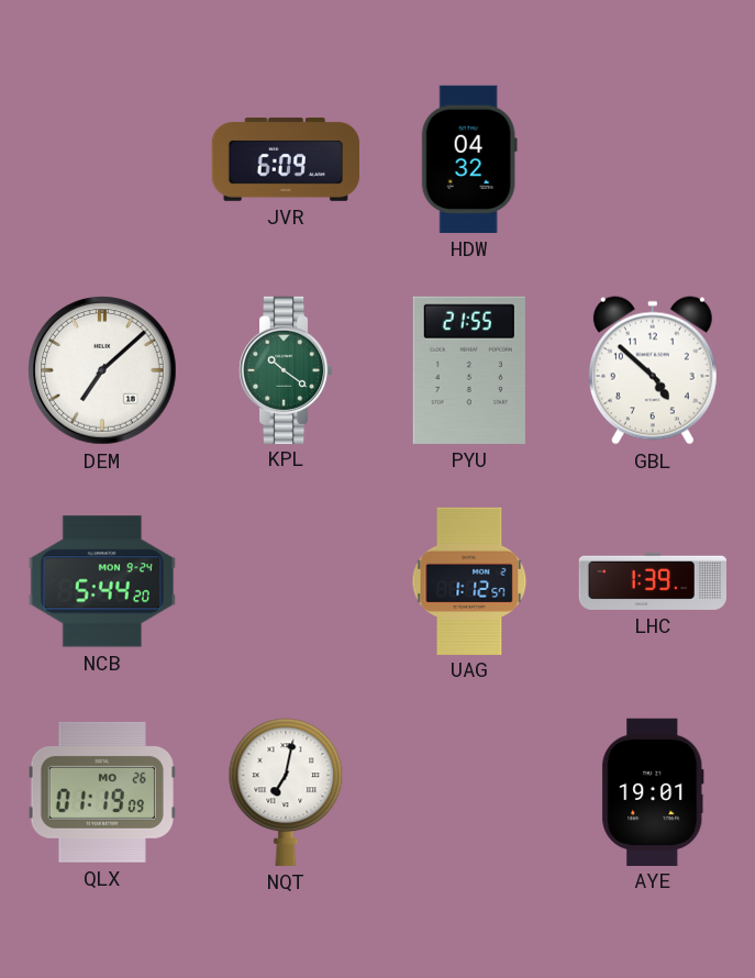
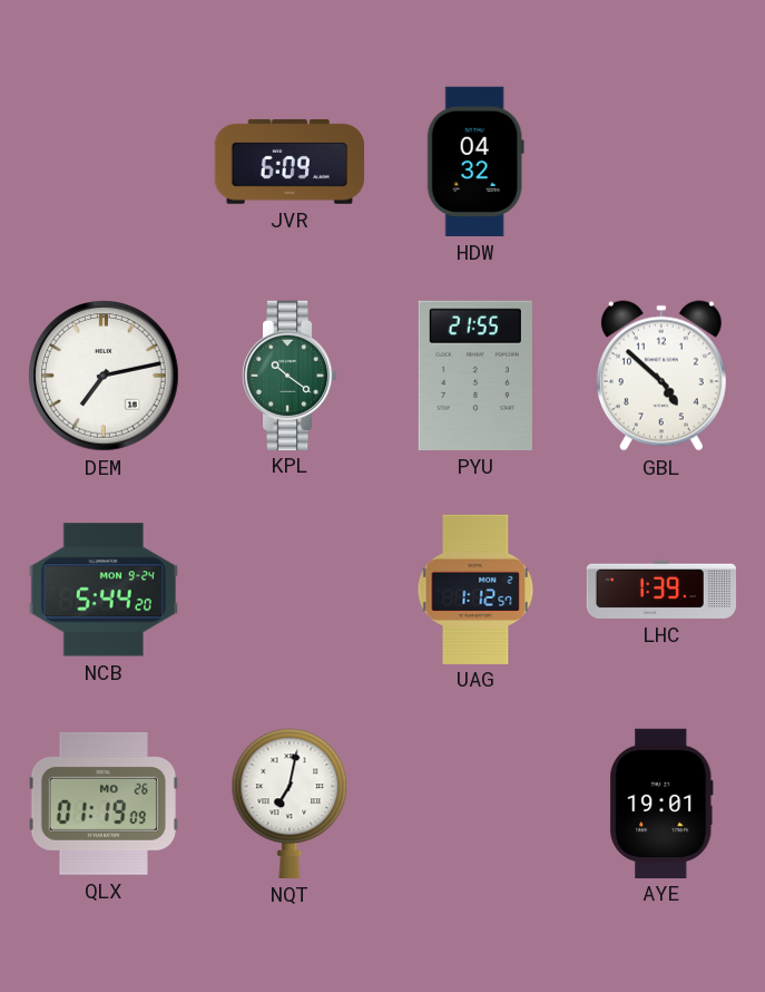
DEM: 7:08 -> 7:13 (104, 376)
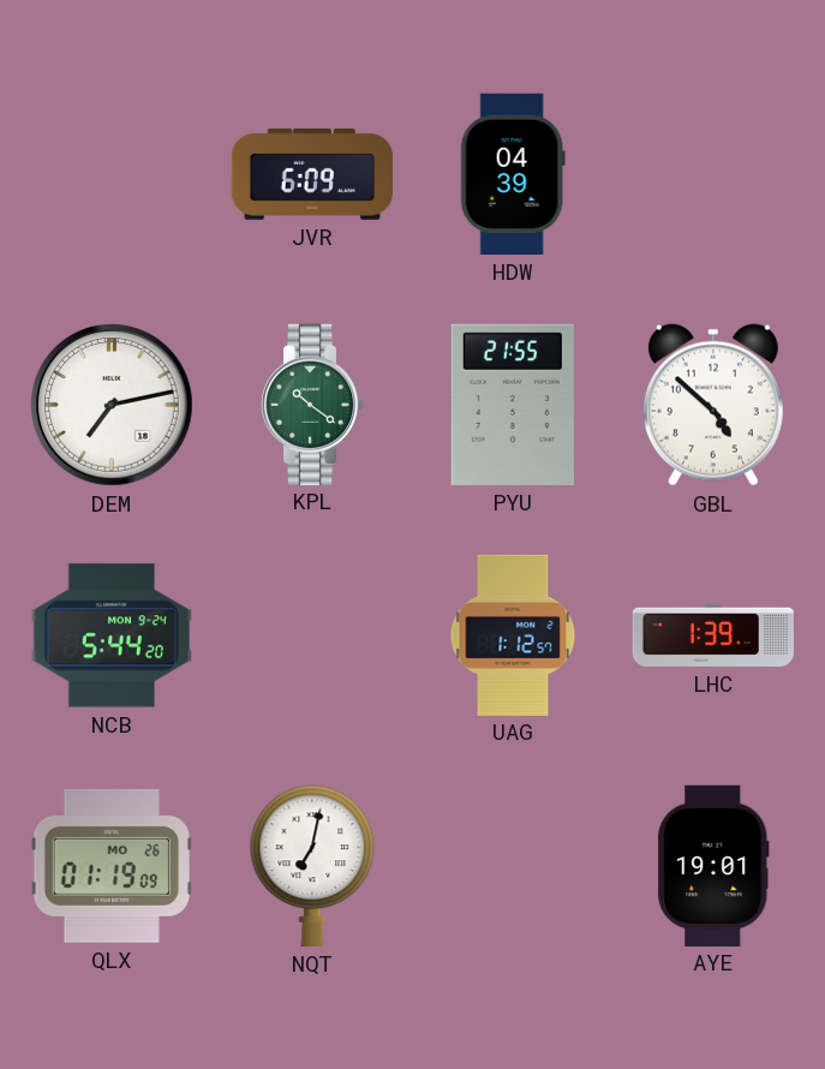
HDW: 04:32 -> 04:39 (513, 174)
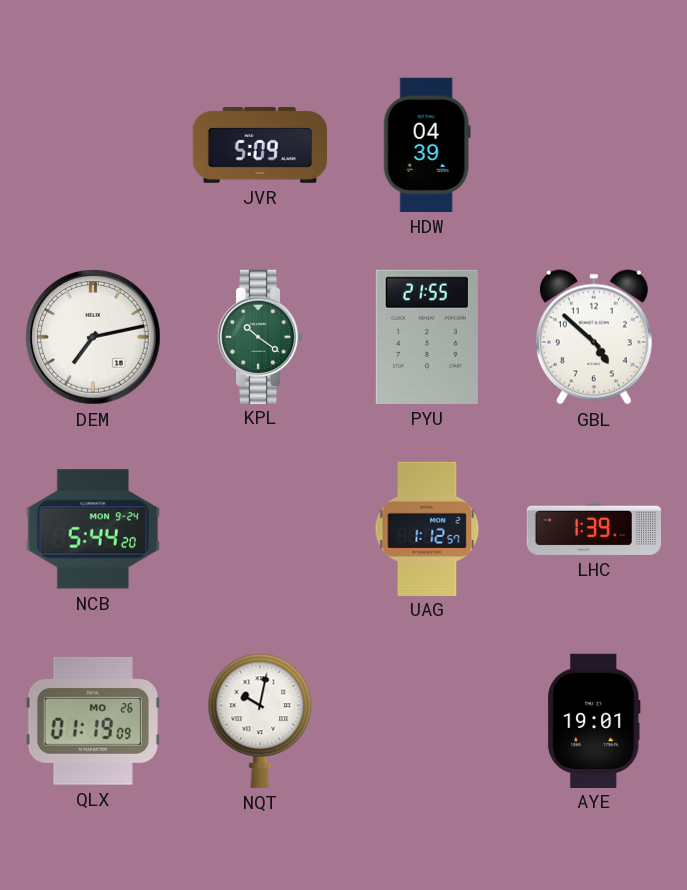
JVR: 6:09 -> 5:09 (259, 145)
NQT: 7:02 -> 10:02 (260, 721)
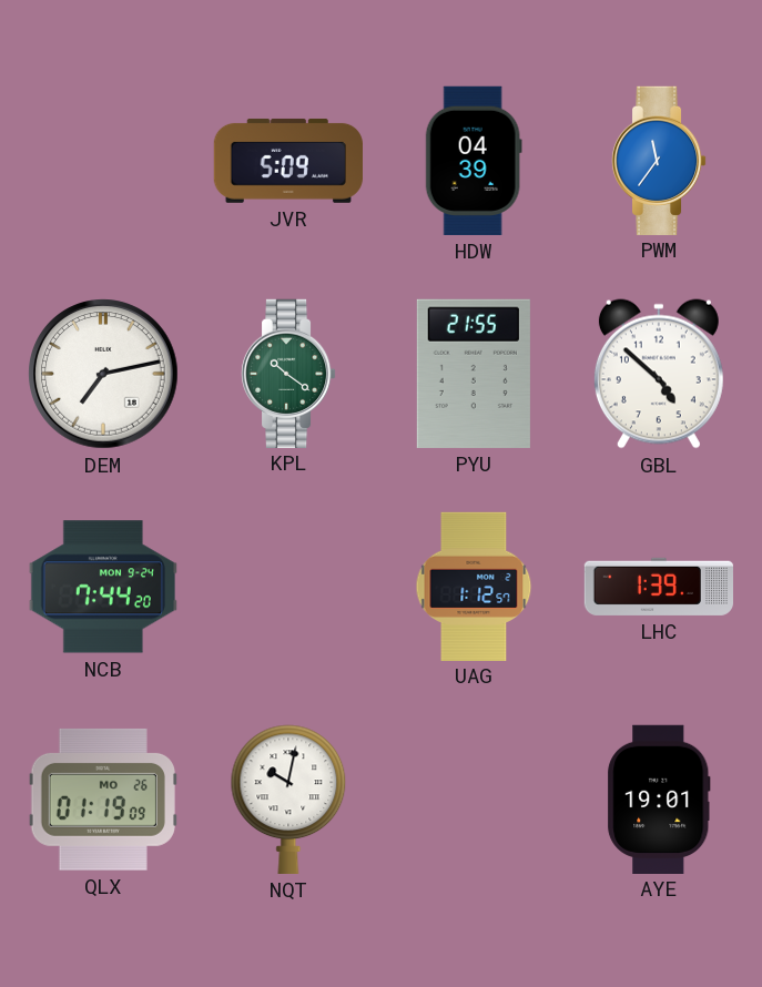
PWM: none -> 11:36 (659, 160)
NCB: 5:44 -> 7:44 (103, 587)
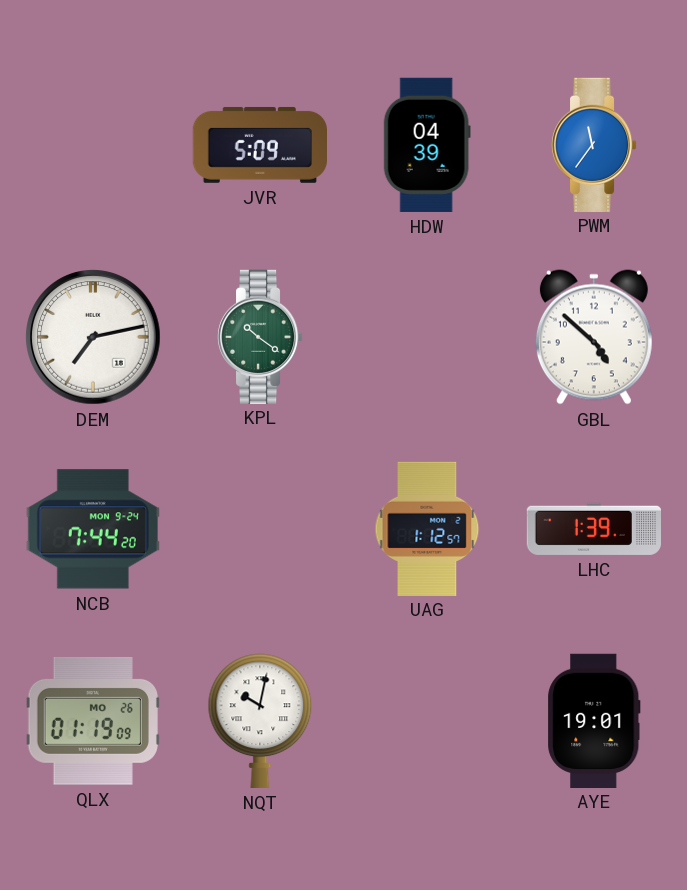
PYU: 21:55 -> none (474, 374)
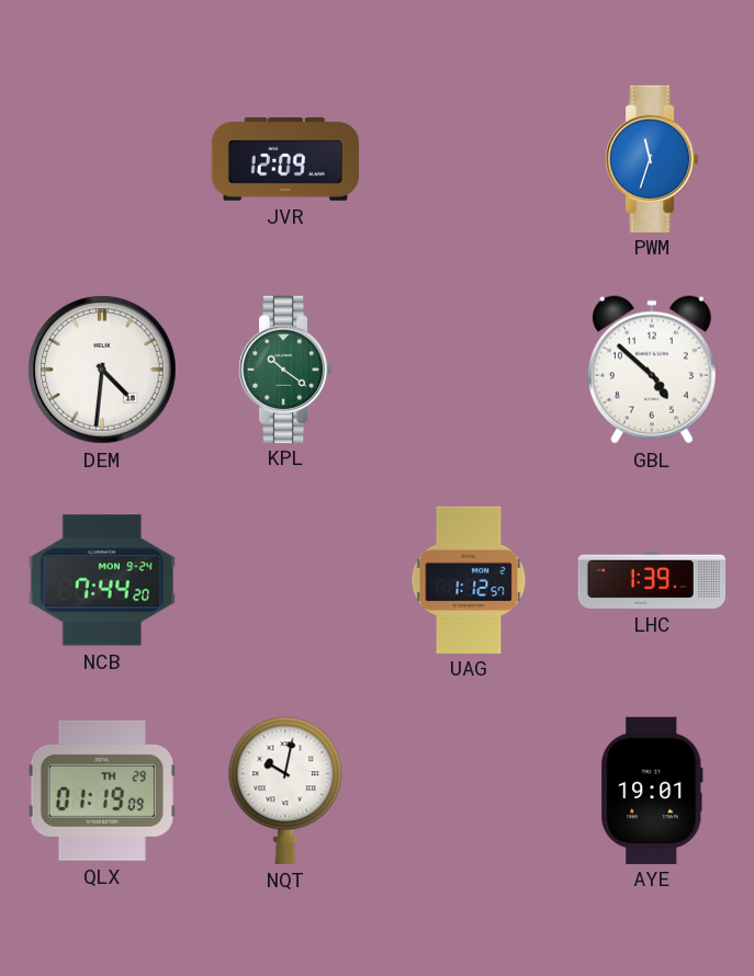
JVR: 5:09 -> 12:09 (284, 159)
HDW: 04:39 -> none (427, 145)
PWM: 11:36 -> 11:33 (652, 158)
DEM: 7:13 -> 4:31 (102, 370)
QLX date: MO 26 -> TH 29 (102, 791)
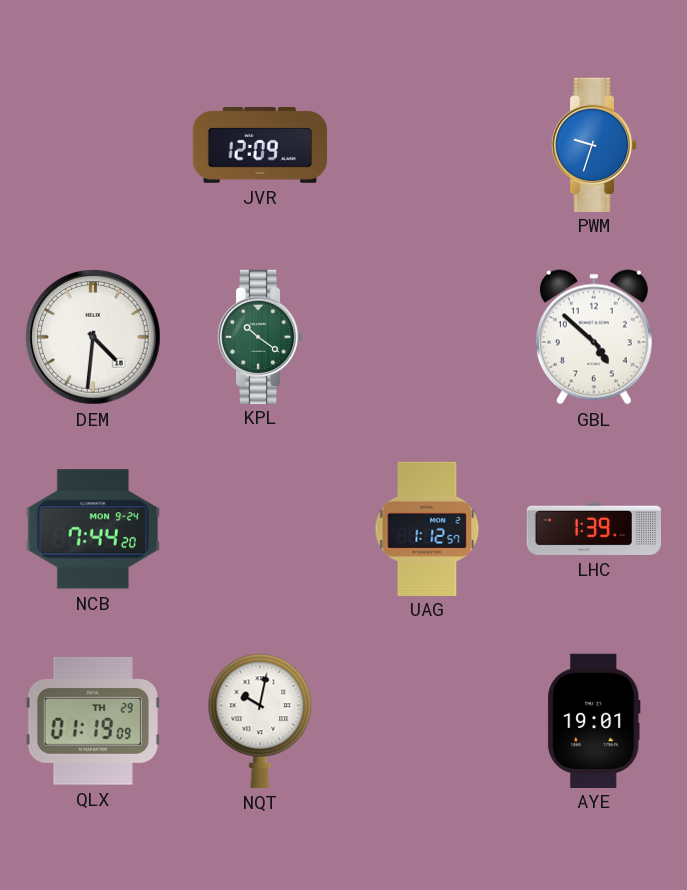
PWM: 11:33 -> 9:33 (594, 144)
